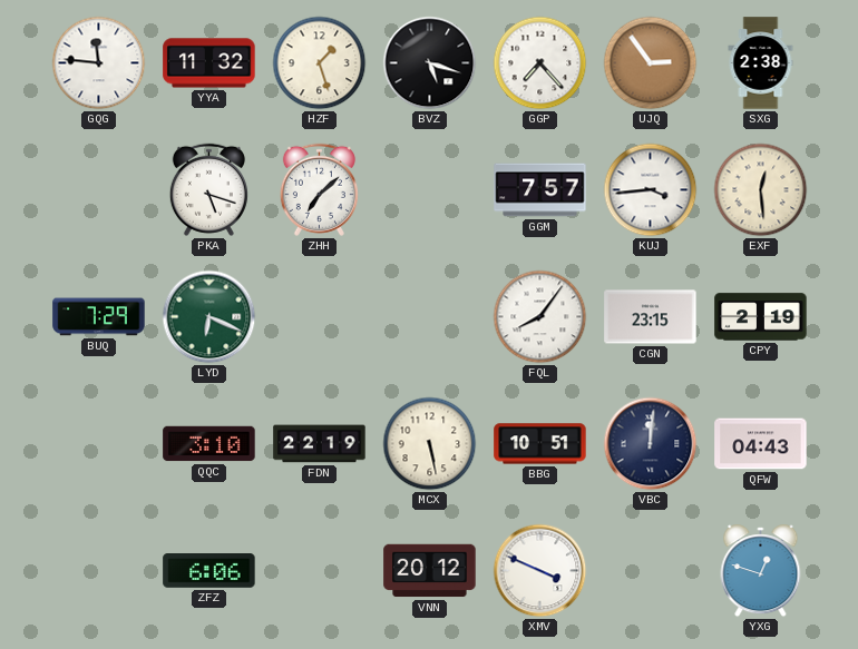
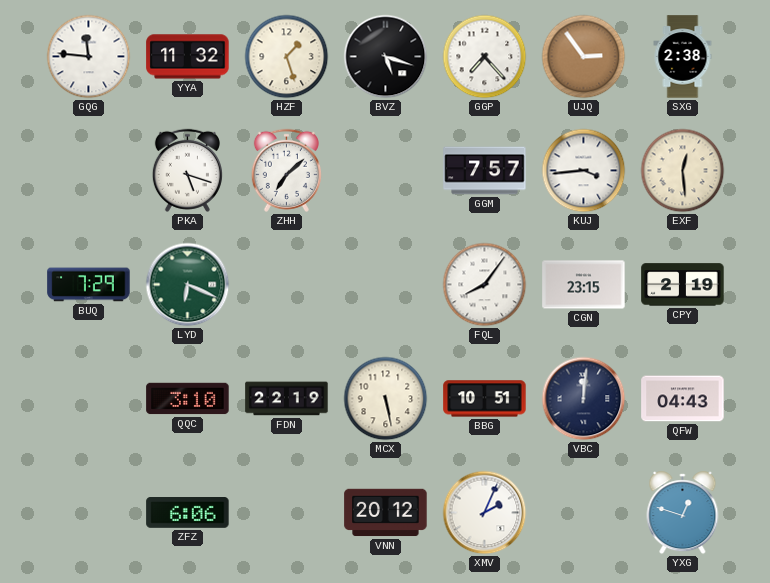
XMV: 3:49 -> 2:04 (485, 513)
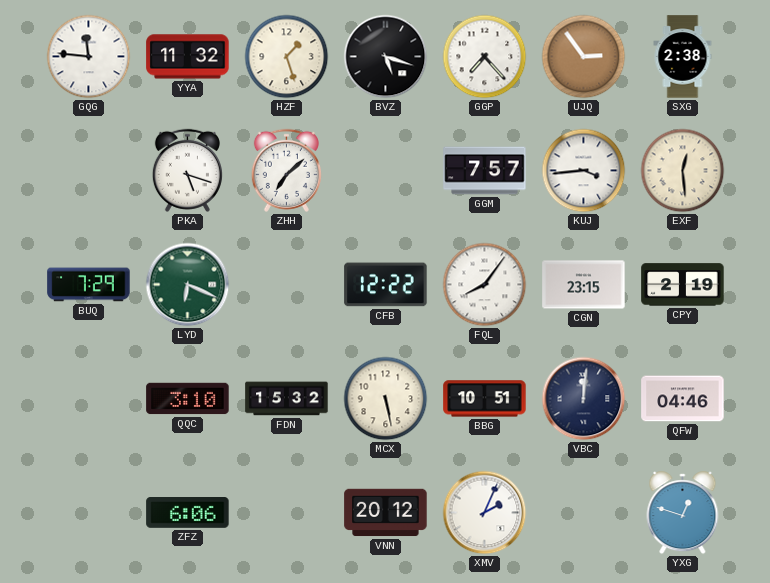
CFB: none -> 12:22 (386, 285)
FDN: 22:19 -> 15:32 (287, 399)
QFW: 04:43 -> 04:46 (683, 399)
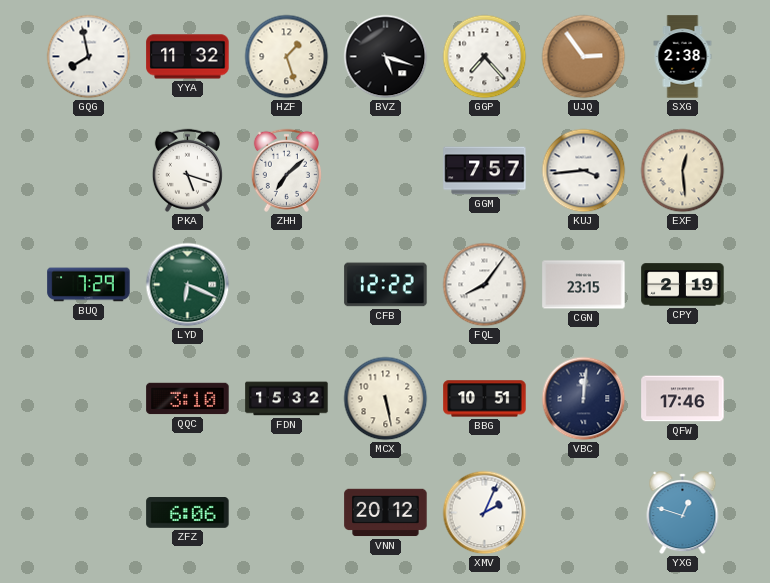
GQG: 11:46 -> 7:58 (89, 57)
QFW: 04:46 -> 17:46 (683, 399)
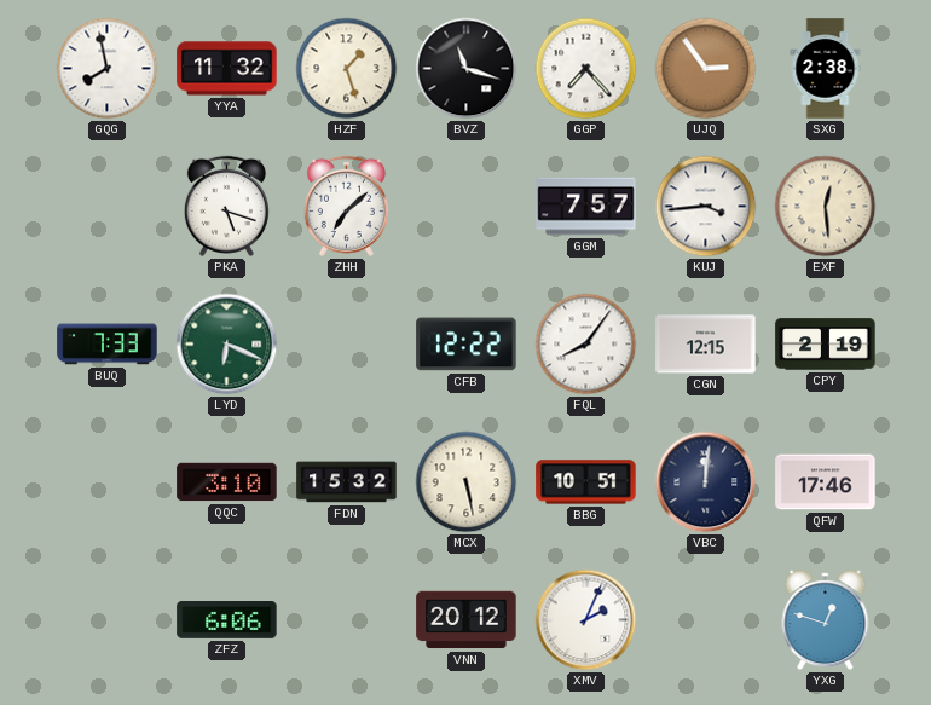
BVZ: 5:18 -> 11:18 (467, 69)
BUQ: 7:29 -> 7:33 (108, 345)
CGN: 23:15 -> 12:15 (706, 345)
